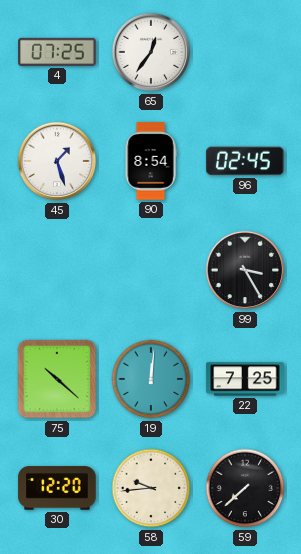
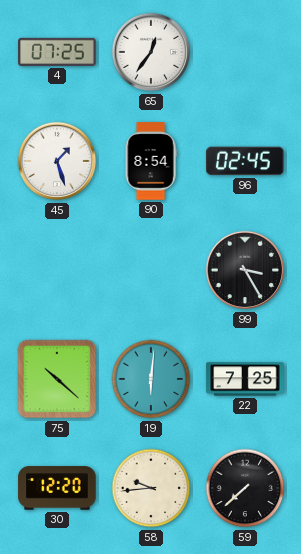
19: 12:01 -> 6:01 (151, 379)
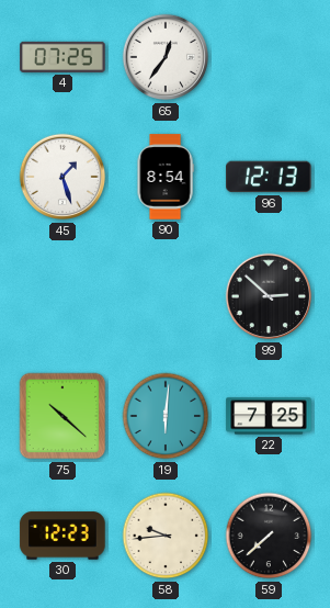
96: 02:45 -> 12:13 (269, 177)
99: 3:25 -> 2:52 (269, 296)
30: 12:20 -> 12:23 (62, 536)
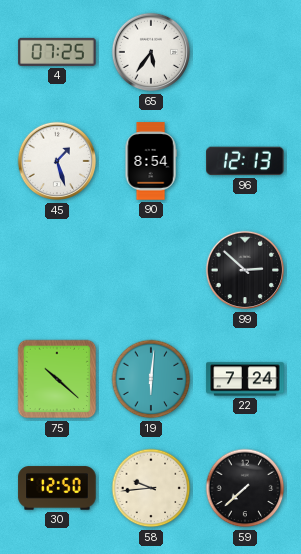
65: 12:36 -> 5:36 (151, 52)
22: 7:25 -> 7:24 (245, 379)
30: 12:23 -> 12:50 (57, 488)
